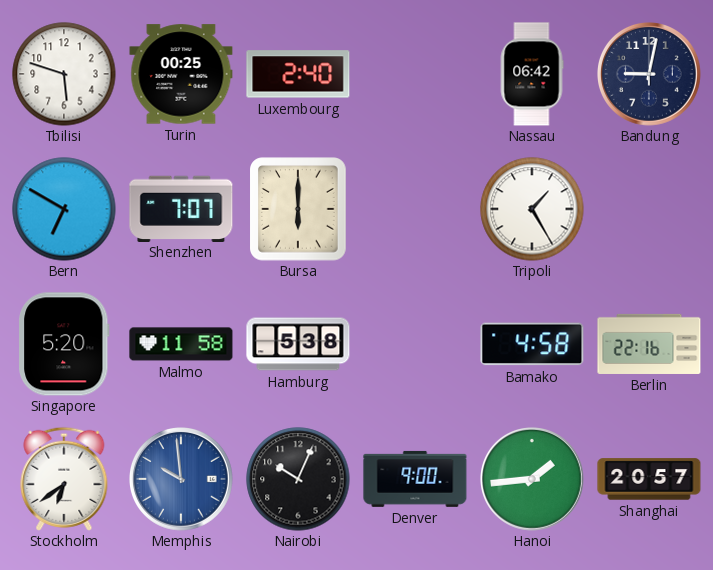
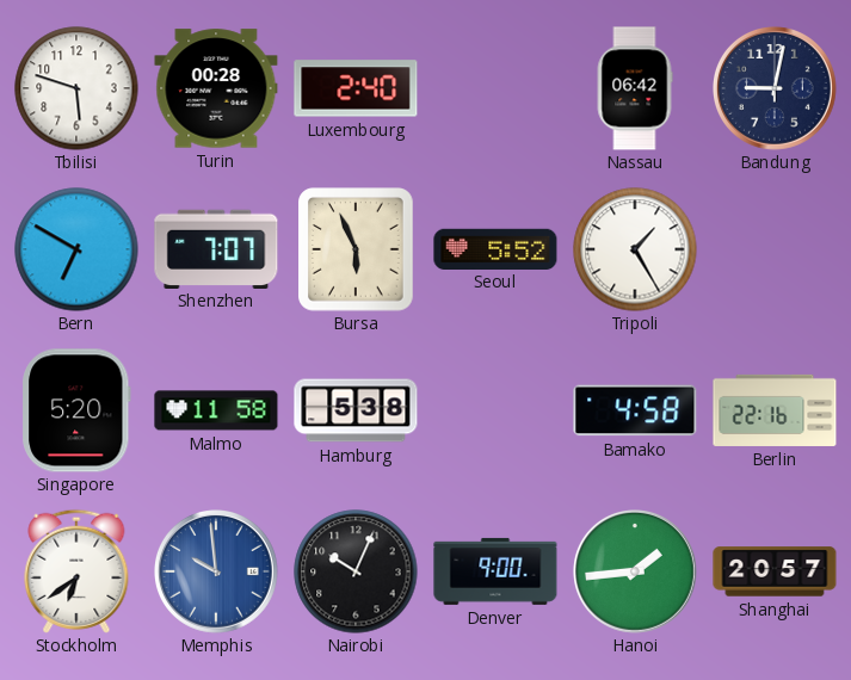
Turin: 00:25 -> 00:28 (216, 88)
Bursa: 6:00 -> 5:56 (356, 249)
Seoul: none -> 5:52 (495, 248)
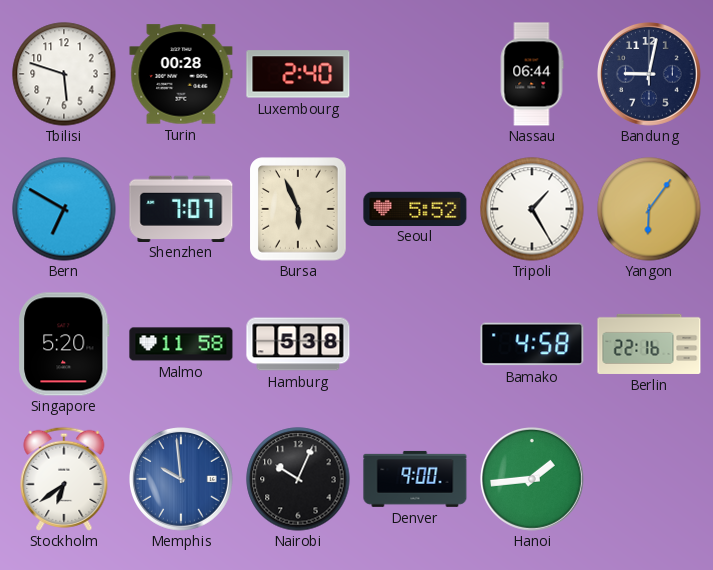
Nassau: 06:42 -> 06:44 (532, 74)
Yangon: none -> 6:06 (649, 209)
Shanghai: 20:57 -> none (775, 571)
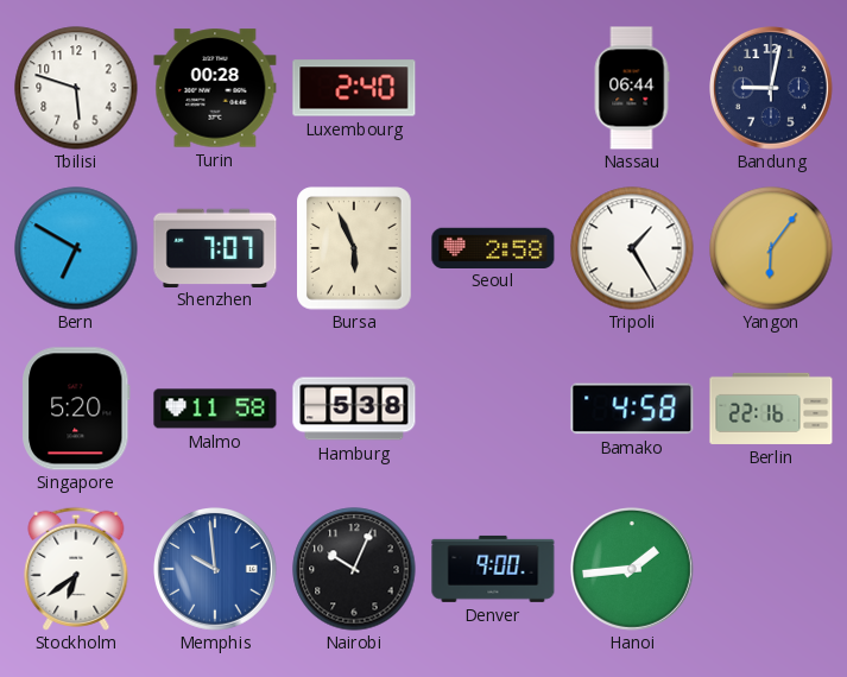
Seoul: 5:52 -> 2:58 (493, 247)
